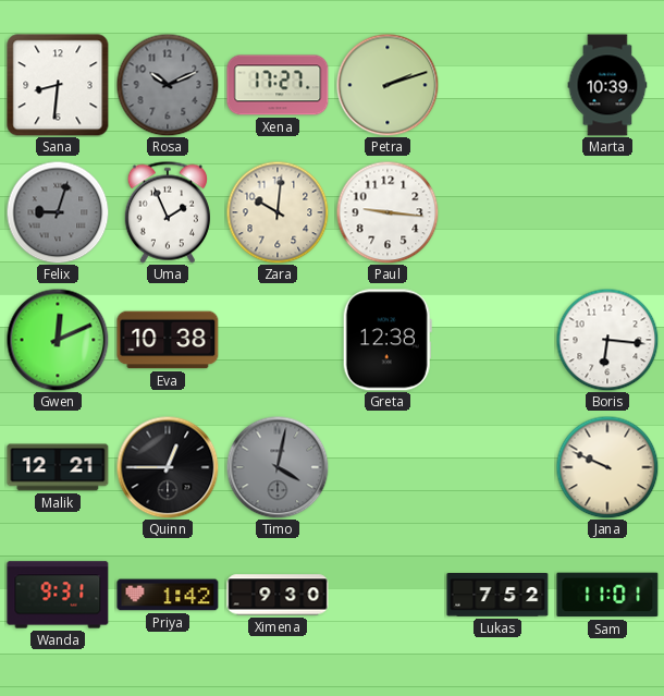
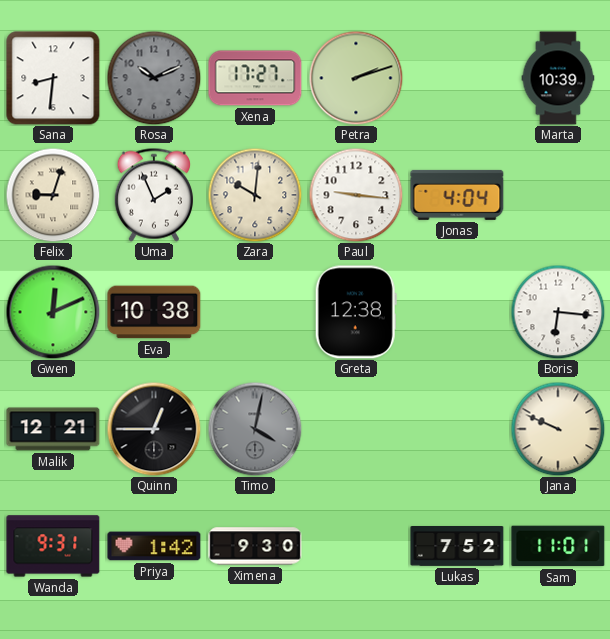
Felix dial: grey -> cream (53, 195)
Jonas: none -> 4:04 (457, 195)
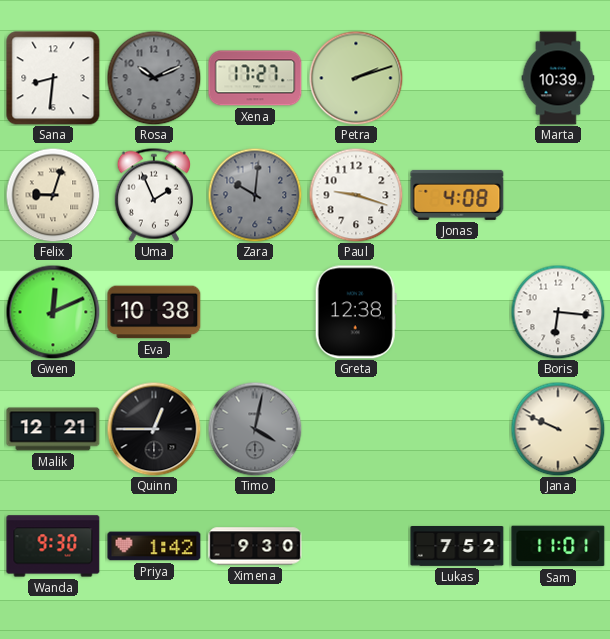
Zara dial: cream -> grey (255, 195)
Paul: 9:16 -> 9:18 (356, 195)
Jonas: 4:04 -> 4:08 (457, 195)
Wanda: 9:31 -> 9:30 (53, 546)
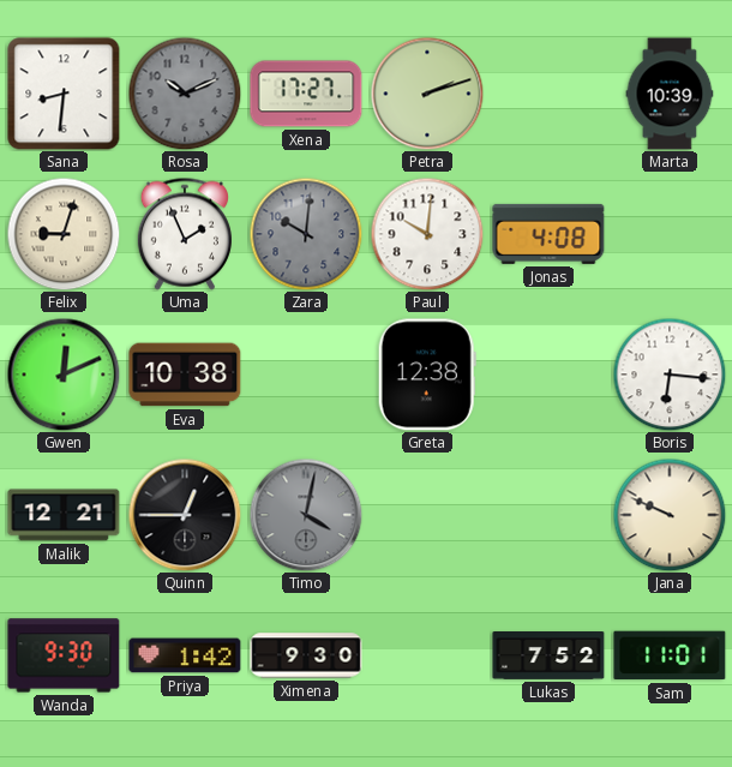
Paul: 9:18 -> 10:01 (427, 234)
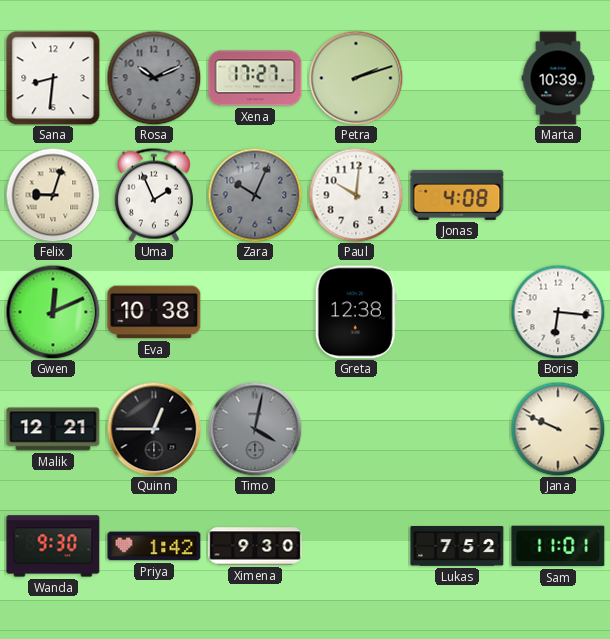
Zara: 10:01 -> 10:04 (255, 195)
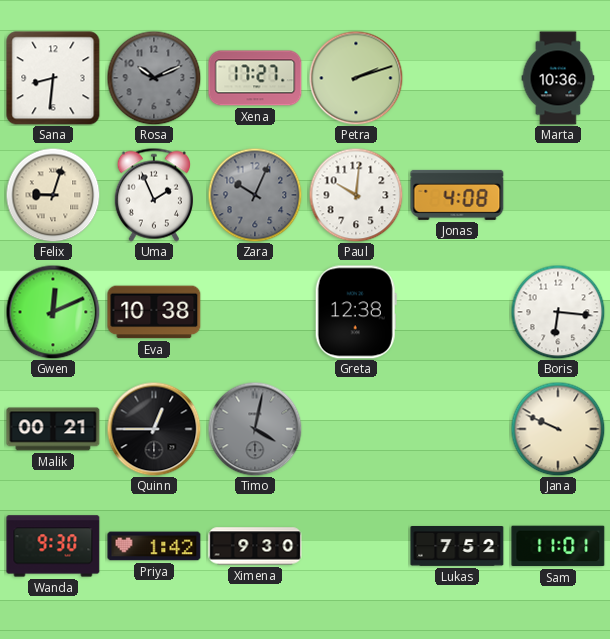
Marta: 10:39 -> 10:36 (558, 78)
Malik: 12:21 -> 00:21 (53, 429)
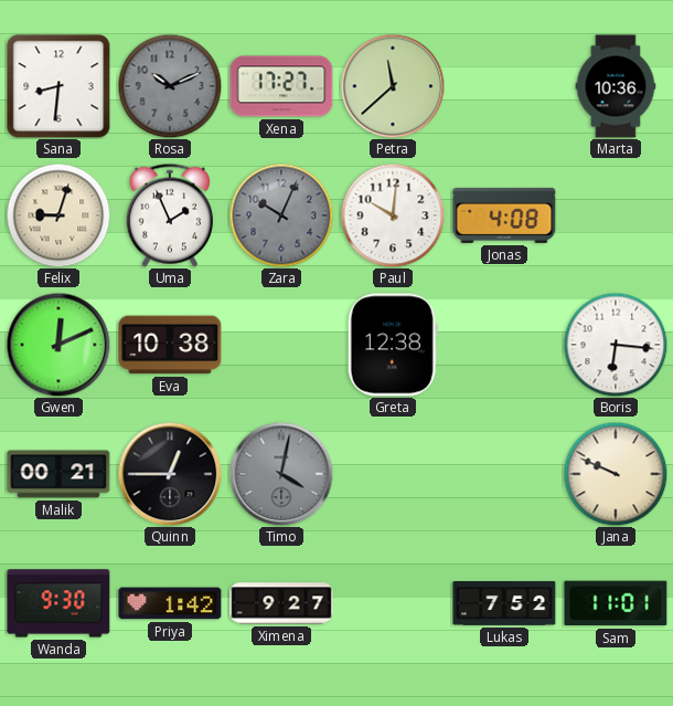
Petra: 2:12 -> 11:38 (393, 86)
Ximena: 9:30 -> 9:27 (281, 603)
